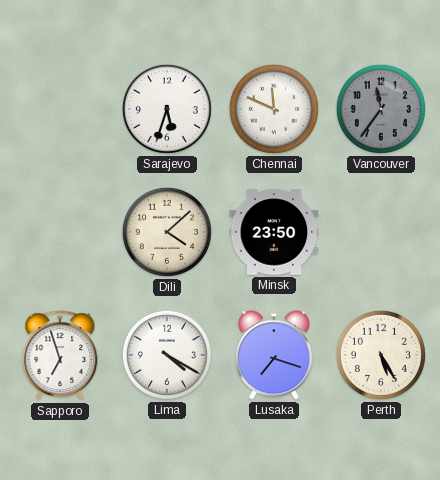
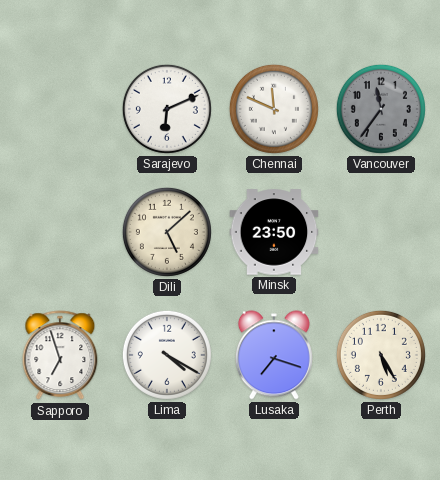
Sarajevo: 5:33 -> 6:11 (167, 109)
Dili: 4:08 -> 5:08 (167, 232)
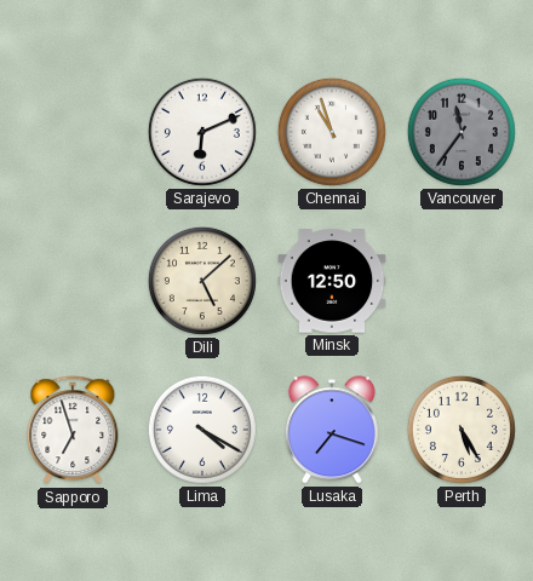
Chennai: 11:49 -> 10:57 (332, 132)
Minsk: 23:50 -> 12:50 (332, 281)
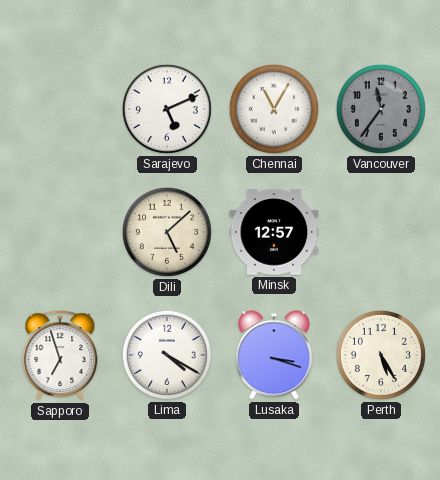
Sarajevo: 6:11 -> 5:11 (167, 109)
Chennai: 10:57 -> 11:05 (274, 109)
Minsk: 12:50 -> 12:57 (274, 232)
Lusaka: 7:18 -> 3:18 (274, 355)
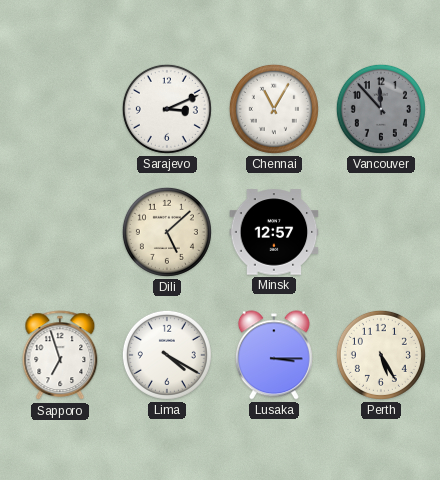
Sarajevo: 5:11 -> 3:11 (167, 109)
Vancouver: 11:36 -> 11:53 (381, 109)
Lusaka: 3:18 -> 3:15 (274, 355)
